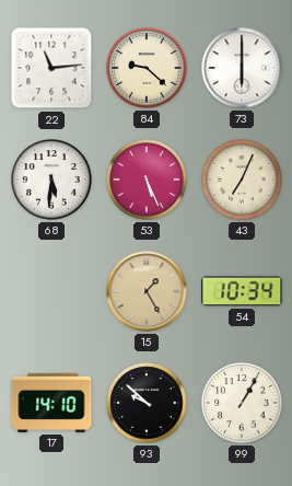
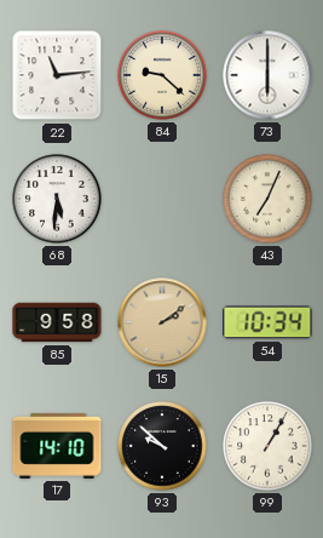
53: 5:26 -> none (147, 180)
85: none -> 9:58 (57, 322)
15: 1:25 -> 2:09 (162, 322)
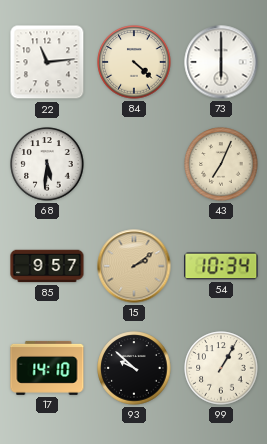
84: 9:22 -> 4:22 (134, 62)
85: 9:58 -> 9:57 (47, 266)
